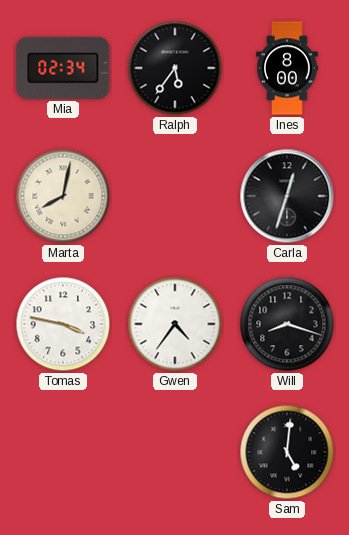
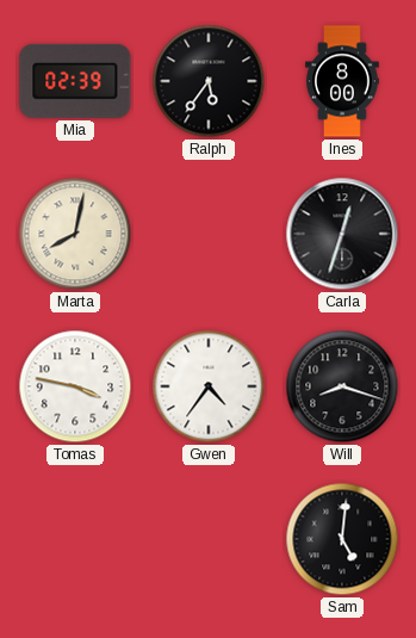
Mia: 02:34 -> 02:39 (75, 81)
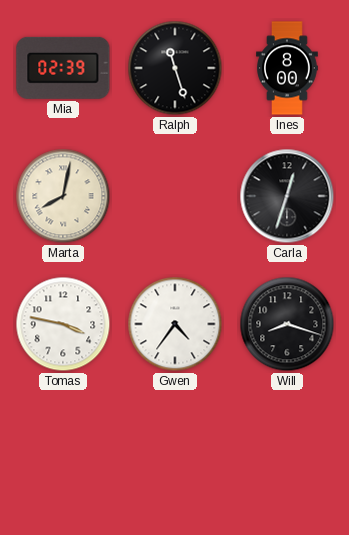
Ralph: 5:36 -> 11:27 (175, 68)
Sam: 5:01 -> none (342, 539)
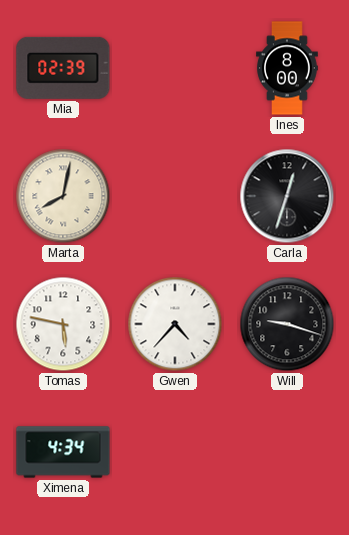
Ralph: 11:27 -> none (175, 68)
Tomas: 3:47 -> 5:47 (63, 324)
Gwen: 4:36 -> 4:37 (175, 324)
Will: 8:18 -> 9:18 (287, 324)
Ximena: none -> 4:34 (63, 452)
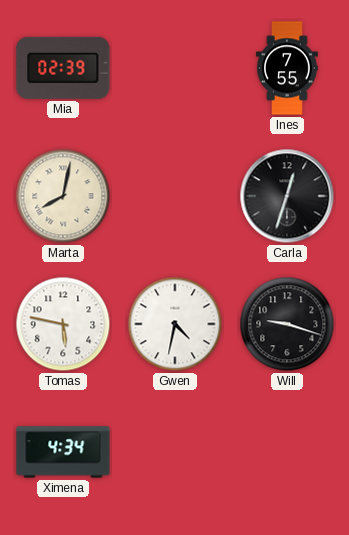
Ines: 8:00 -> 7:55 (288, 68)
Gwen: 4:37 -> 4:32 (175, 324)
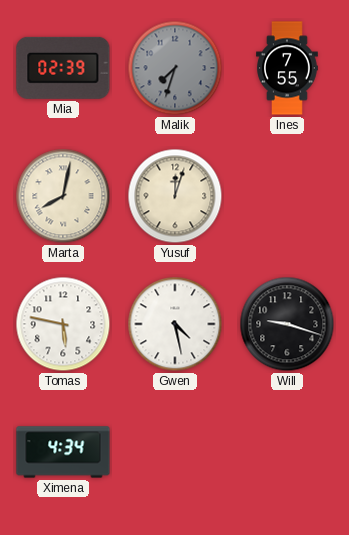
Malik: none -> 7:33 (175, 68)
Yusuf: none -> 12:03 (175, 196)
Carla: 12:33 -> none (287, 196)
Gwen: 4:32 -> 4:28 (175, 324)
